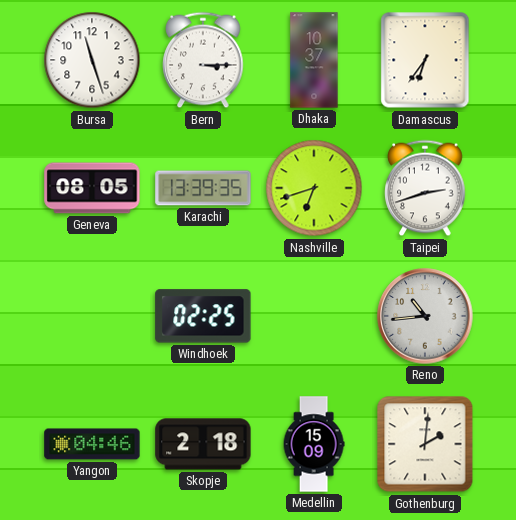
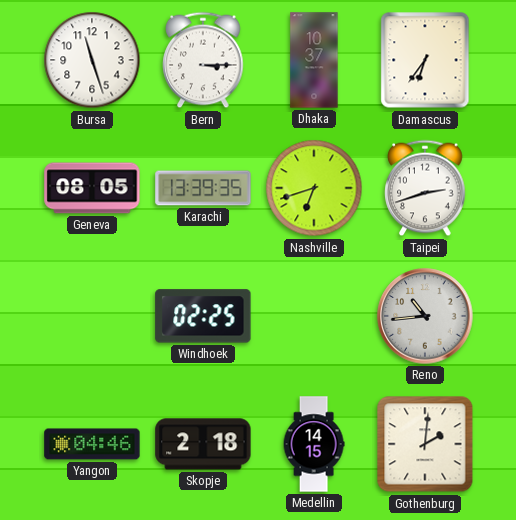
Medellin: 15:09 -> 14:15 (314, 444)
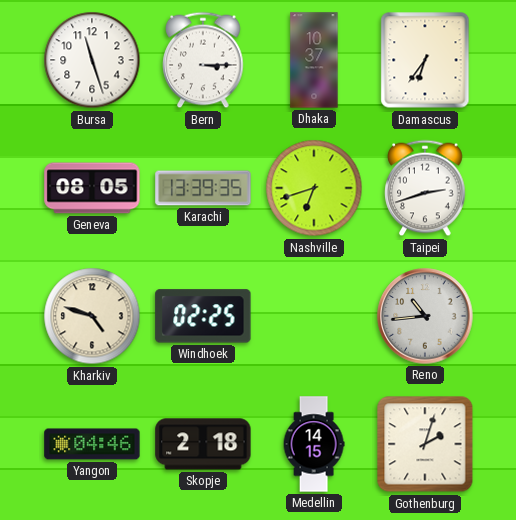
Kharkiv: none -> 4:48 (92, 316)
Gothenburg: 2:01 -> 2:03 (425, 444)
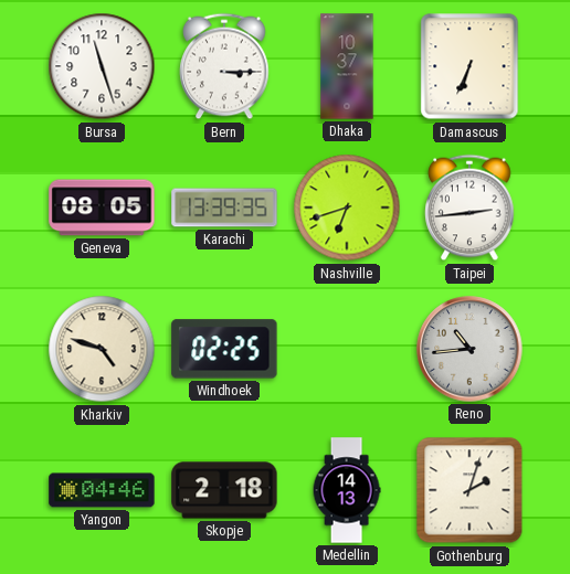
Damascus: 6:36 -> 6:34 (469, 66)
Taipei: 2:42 -> 2:44 (469, 208)
Medellin: 14:15 -> 14:13 (347, 490)
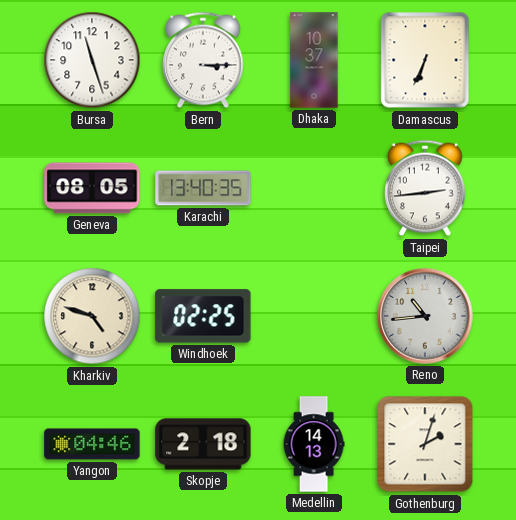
Karachi: 13:39 -> 13:40 (203, 188)
Nashville: 6:42 -> none (347, 208)
